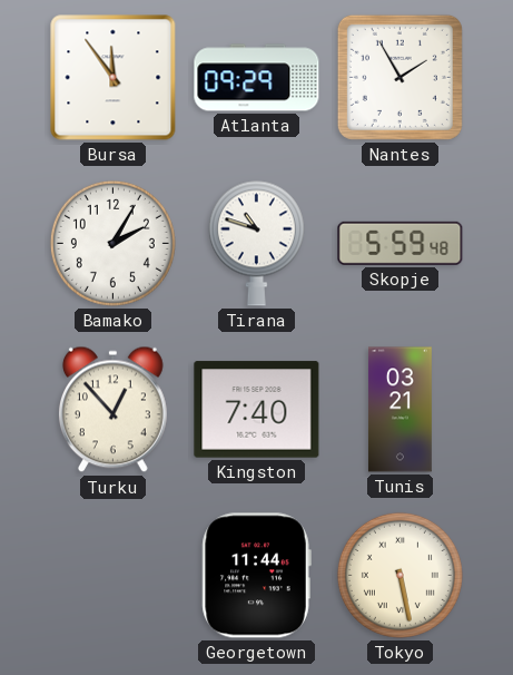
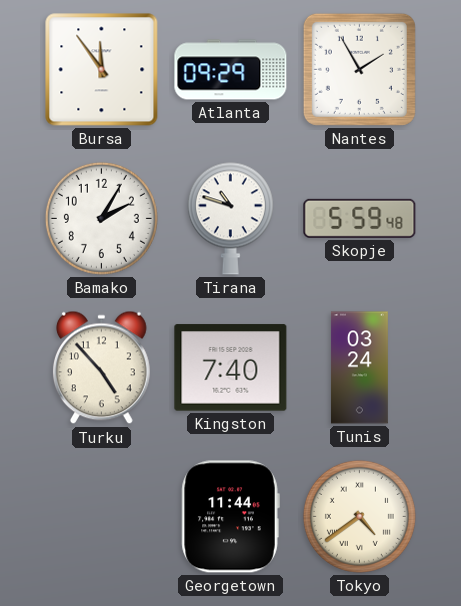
Turku: 12:53 -> 4:53 (101, 368)
Tunis: 03:21 -> 03:24 (359, 368)
Tokyo: 5:28 -> 4:39 (359, 516)
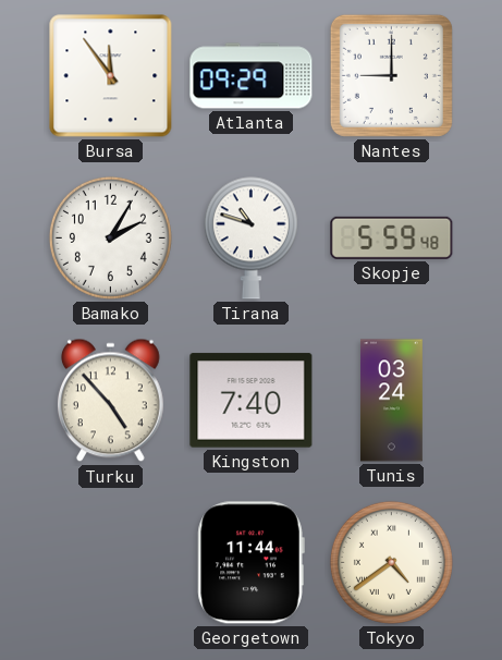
Nantes: 1:55 -> 9:00 (391, 75)
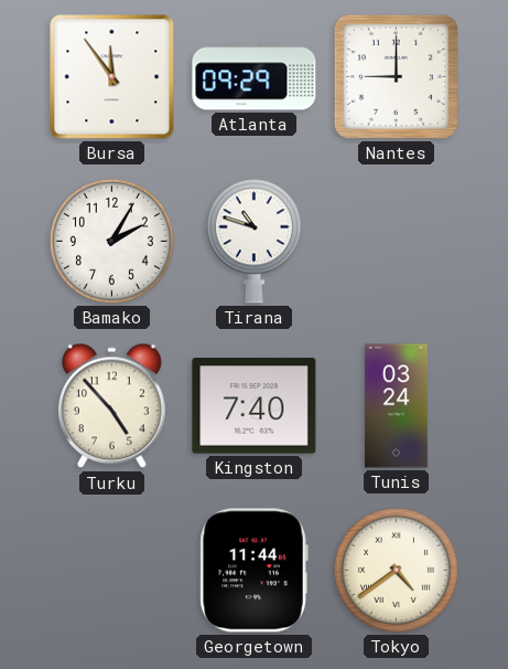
Skopje: 5:59 -> none (392, 237)
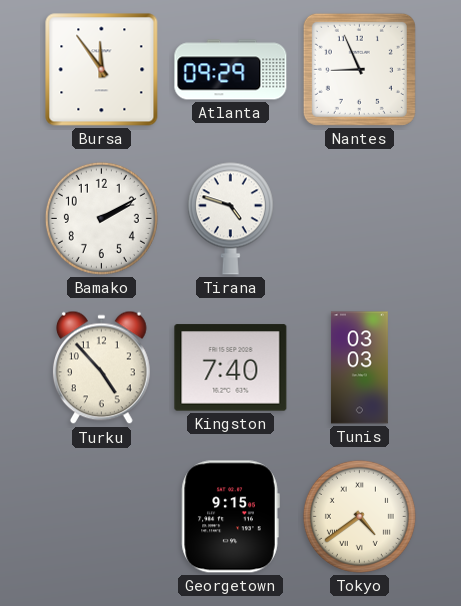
Nantes: 9:00 -> 8:56 (359, 69)
Bamako: 2:05 -> 2:10 (101, 218)
Tirana: 10:48 -> 4:48 (230, 218)
Tunis: 03:24 -> 03:03 (359, 368)
Georgetown: 11:44 -> 9:15 (230, 517)
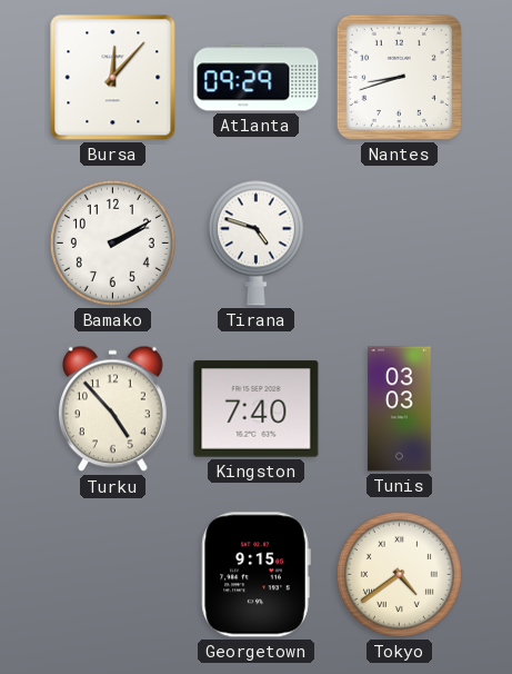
Bursa: 11:54 -> 12:07 (113, 78)
Nantes: 8:56 -> 8:42 (399, 77)
